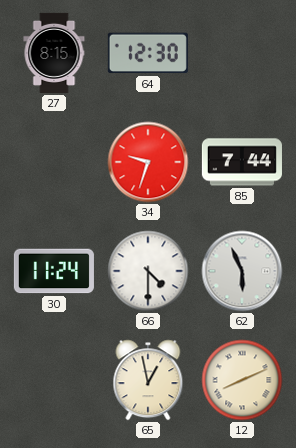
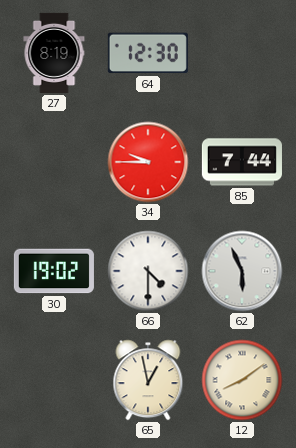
27: 8:15 -> 8:19 (54, 53)
34: 9:33 -> 9:45 (148, 162)
30: 11:24 -> 19:02 (54, 271)
12: 8:11 -> 8:09 (242, 380)
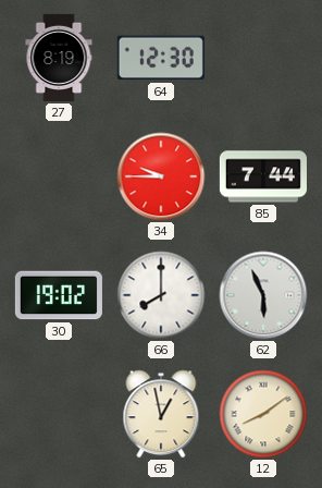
66: 4:30 -> 8:00 (161, 295)
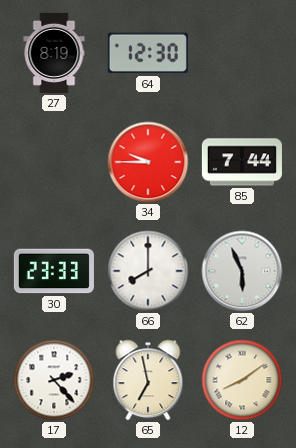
30: 19:02 -> 23:33 (54, 271)
17: none -> 2:23 (54, 380)
65: 12:58 -> 6:58 (148, 380)
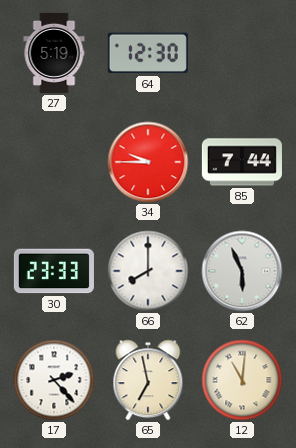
27: 8:19 -> 5:19 (54, 53)
12: 8:09 -> 11:01 (242, 380)
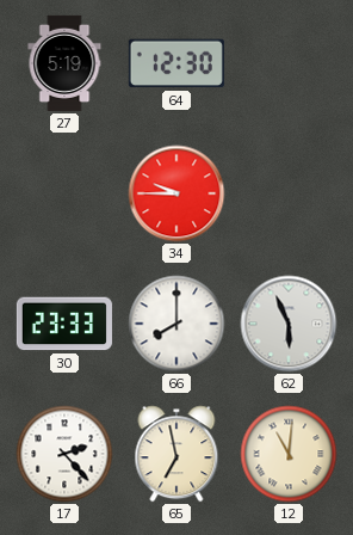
85: 7:44 -> none (242, 162)
